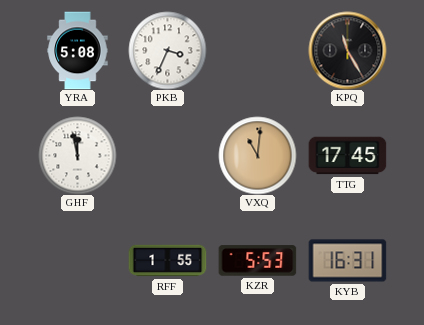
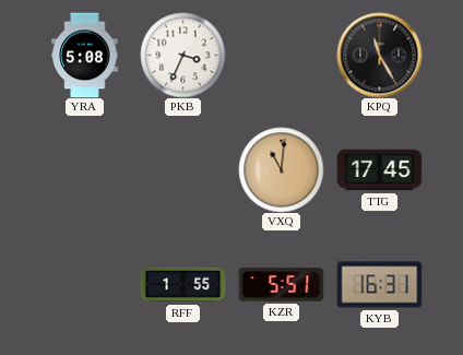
GHF: 11:58 -> none (77, 155)
KZR: 5:53 -> 5:51 (281, 285)
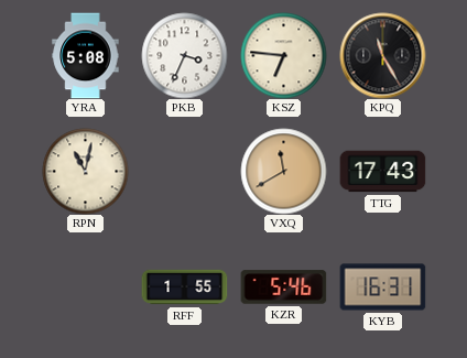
KSZ: none -> 6:46 (283, 55)
RPN: none -> 11:02 (85, 171)
VXQ: 11:01 -> 11:40 (283, 171)
TTG: 17:45 -> 17:43 (382, 172)
KZR: 5:51 -> 5:46 (283, 288)
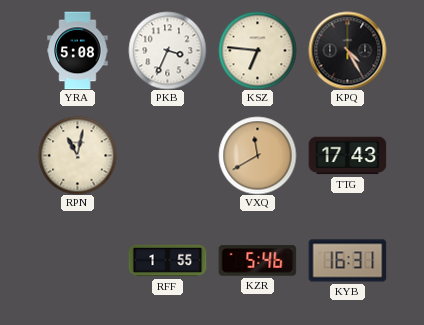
KPQ: 11:25 -> 4:25 (347, 50)
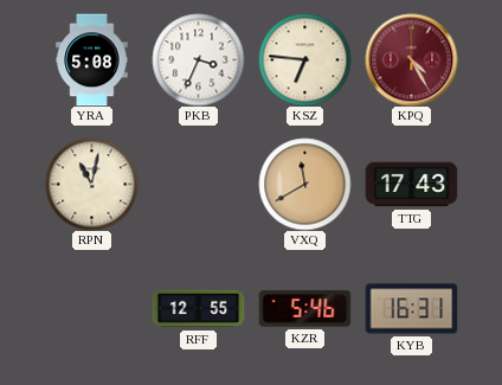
KPQ dial: black -> burgundy (411, 59)
RFF: 1:55 -> 12:55 (198, 309)
